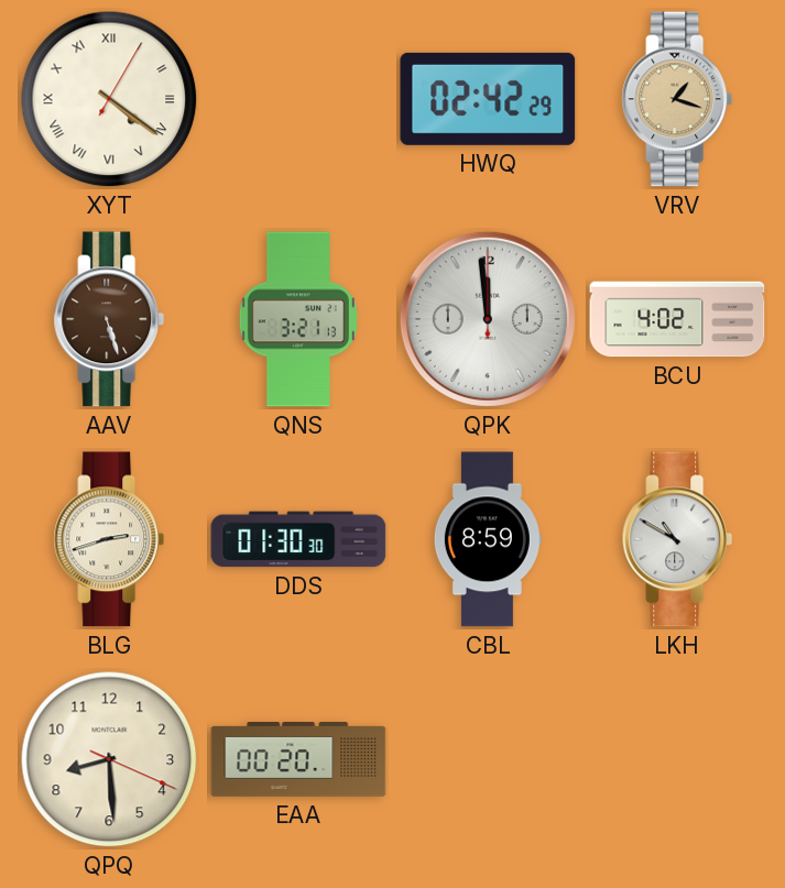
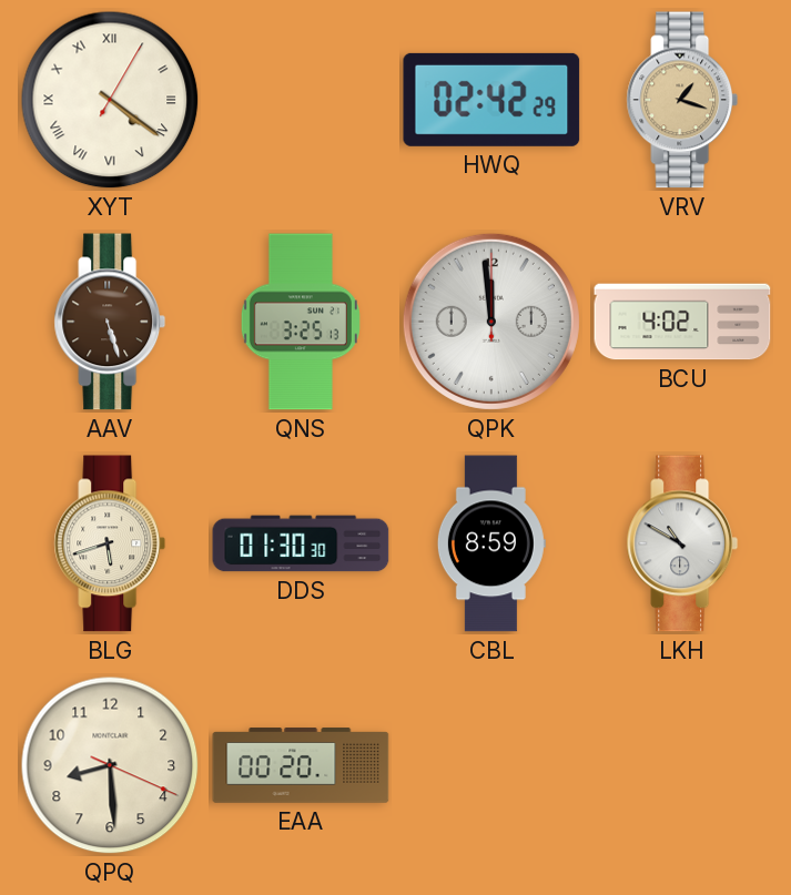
QNS: 3:21 -> 3:25 (301, 322)
BLG: 2:42 -> 5:42 (110, 543)
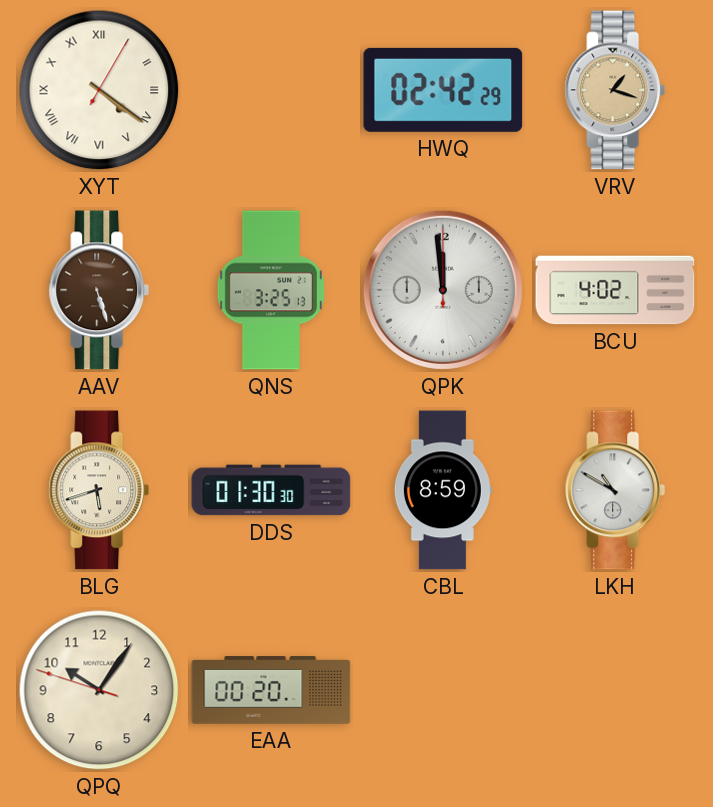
QPQ: 8:29 -> 10:05 (99, 690)
